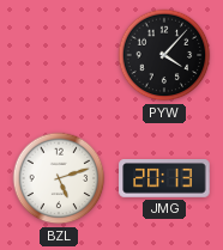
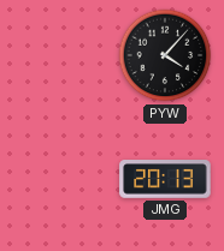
BZL: 5:12 -> none (59, 178)
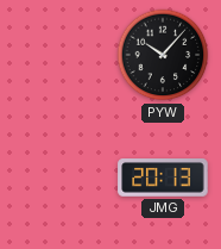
PYW: 4:07 -> 10:07 (163, 55)
